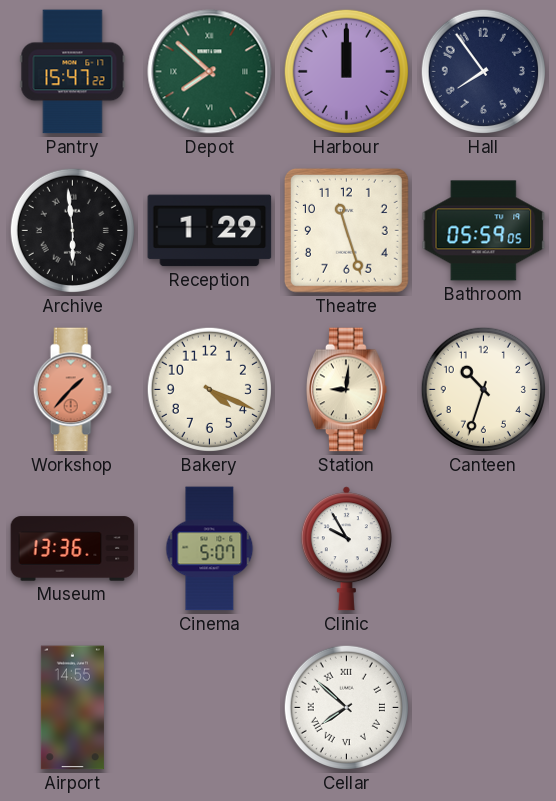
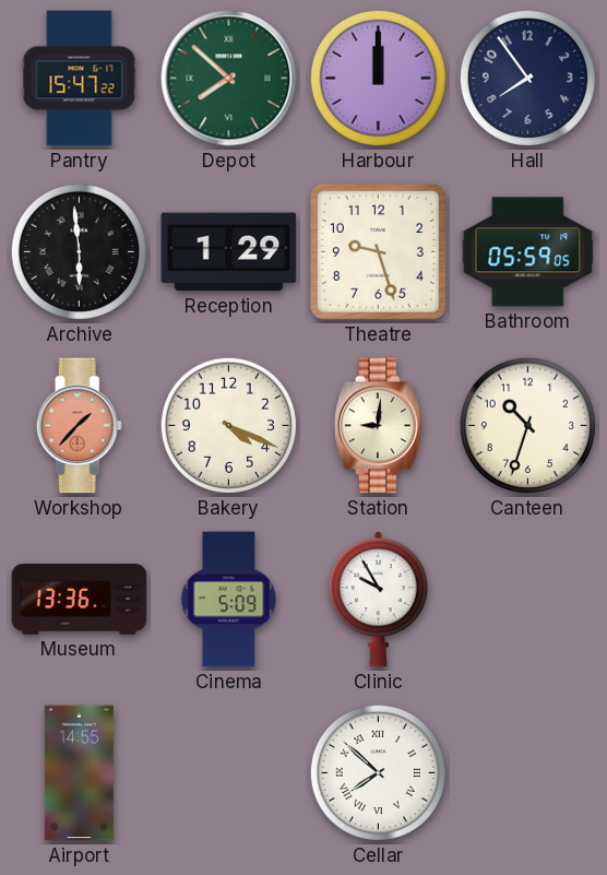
Theatre: 11:27 -> 9:27 (378, 251)
Cinema: 5:07 -> 5:09 (229, 600)
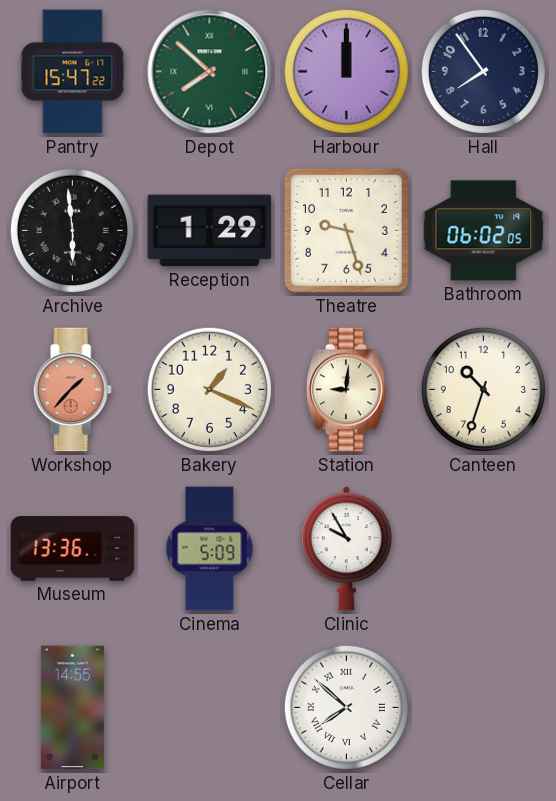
Bathroom: 05:59 -> 06:02 (484, 231)
Bakery: 4:19 -> 1:19 (209, 389)
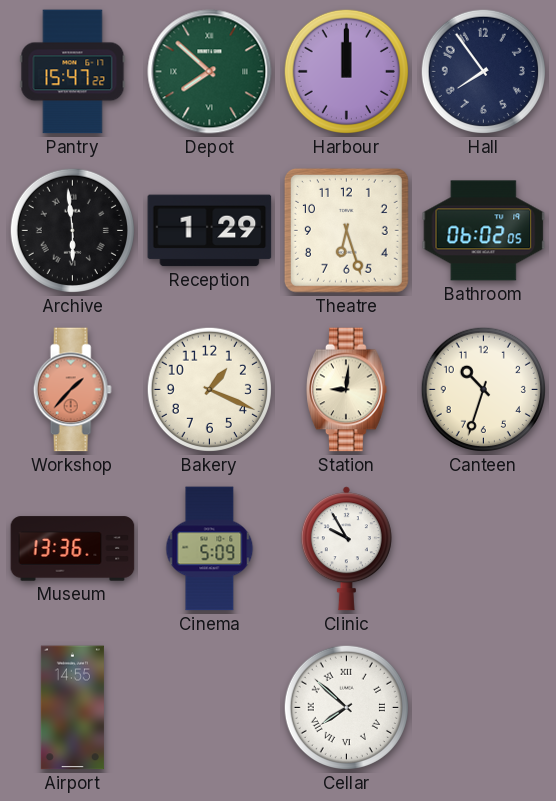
Theatre: 9:27 -> 6:27 (346, 230)
